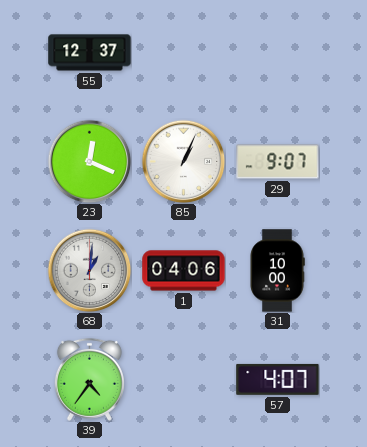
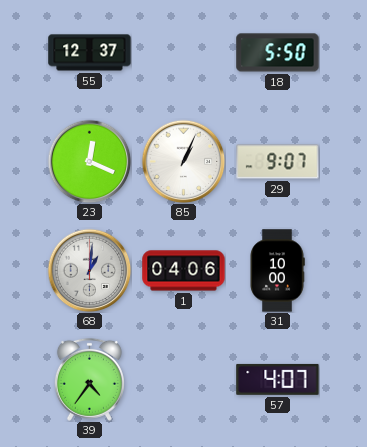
18: none -> 5:50 (278, 53)
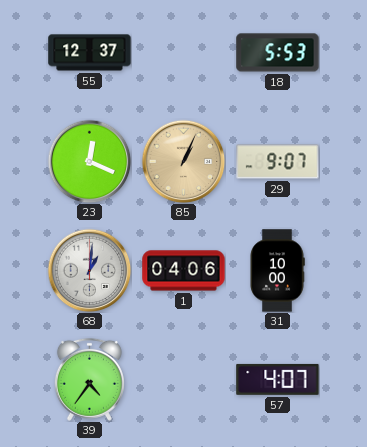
18: 5:50 -> 5:53 (278, 53)
85 dial: white -> champagne (183, 161)
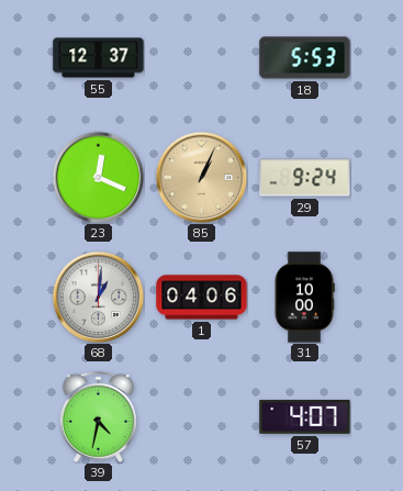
29: 9:07 -> 9:24 (305, 178)
39: 4:36 -> 4:32 (98, 416)
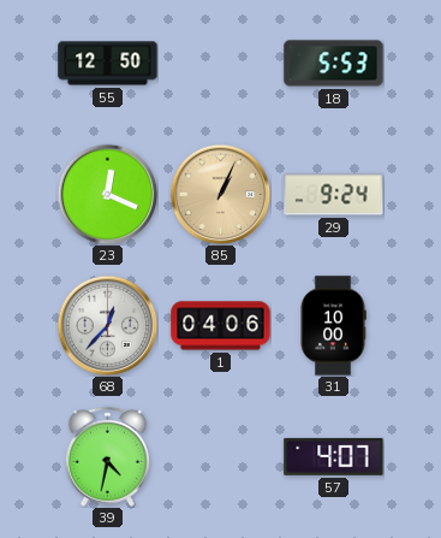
55: 12:37 -> 12:50 (108, 64)
68: 1:01 -> 12:37 (107, 325)
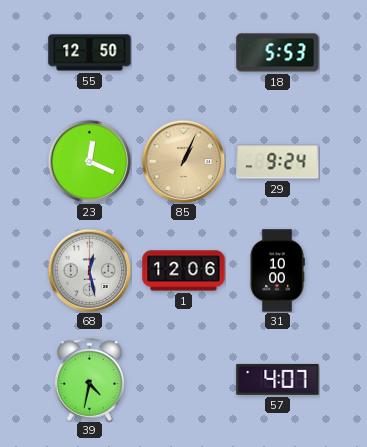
68: 12:37 -> 12:28 (89, 270)
1: 04:06 -> 12:06 (184, 271)
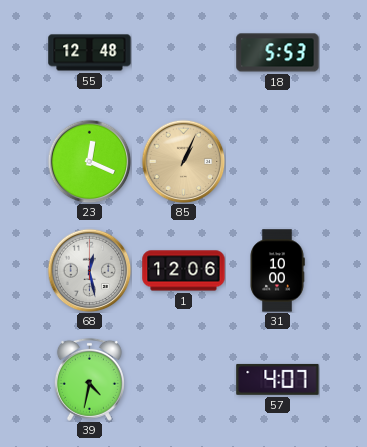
55: 12:50 -> 12:48 (90, 53)
29: 9:24 -> none (278, 162)
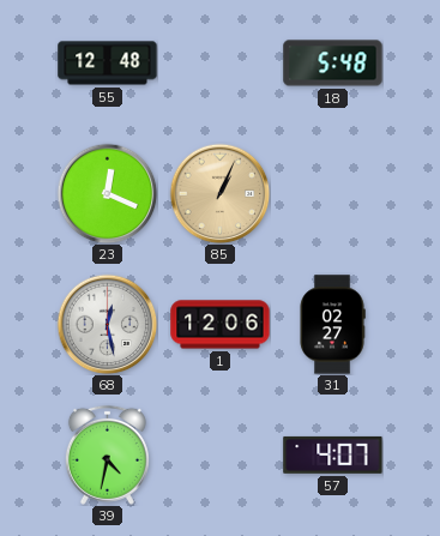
18: 5:53 -> 5:48 (333, 64)
31: 10:00 -> 02:27 (332, 325)
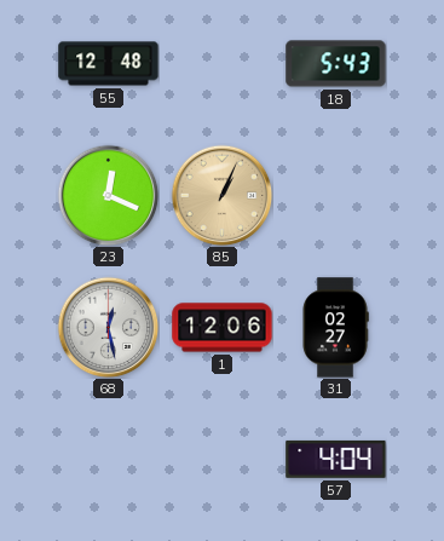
18: 5:48 -> 5:43 (336, 64)
39: 4:32 -> none (107, 454)
57: 4:07 -> 4:04 (336, 459)
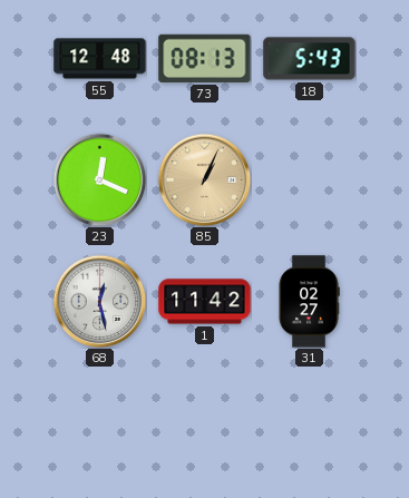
73: none -> 08:13 (205, 58)
1: 12:06 -> 11:42 (205, 302)
57: 4:04 -> none (336, 459)
